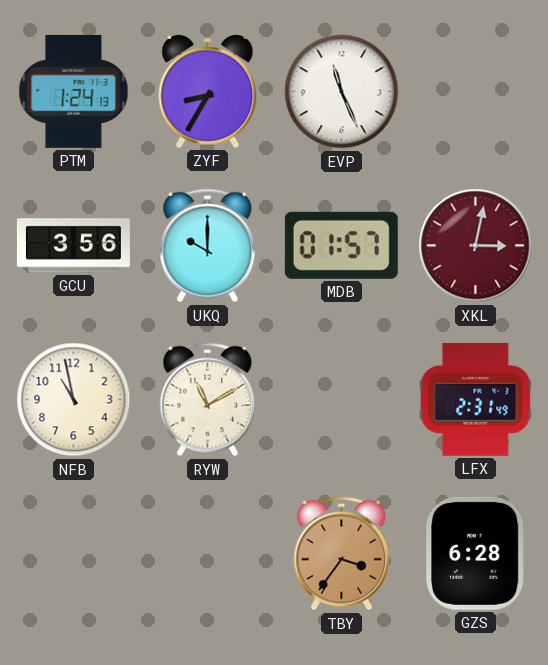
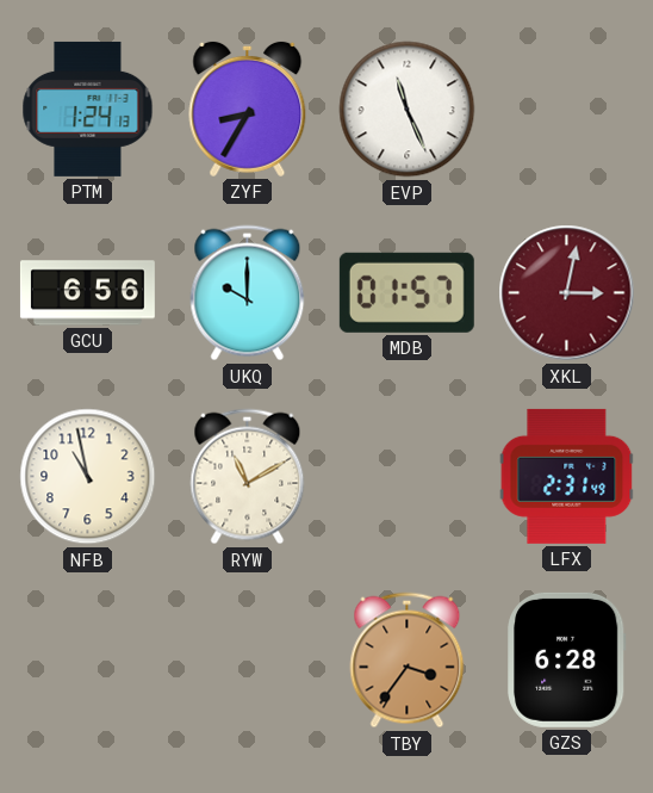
GCU: 3:56 -> 6:56 (87, 293)
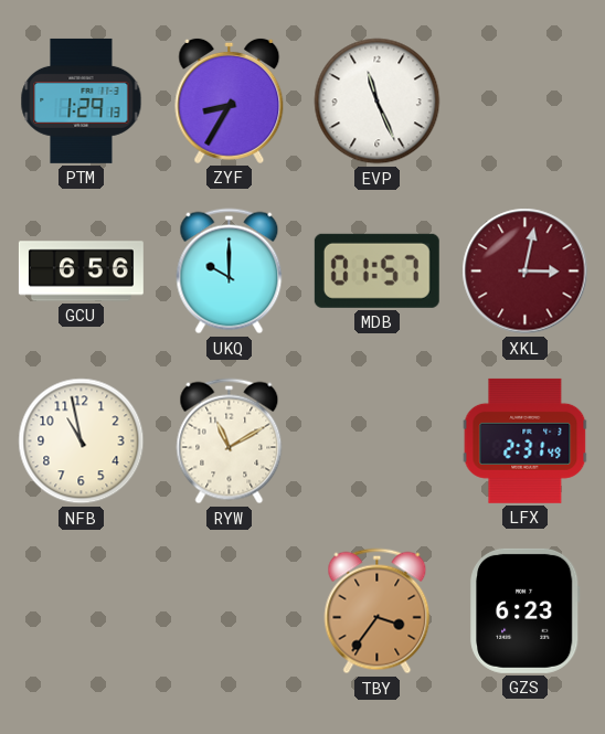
PTM: 1:24 -> 1:29 (82, 100)
GZS: 6:28 -> 6:23 (526, 610)
